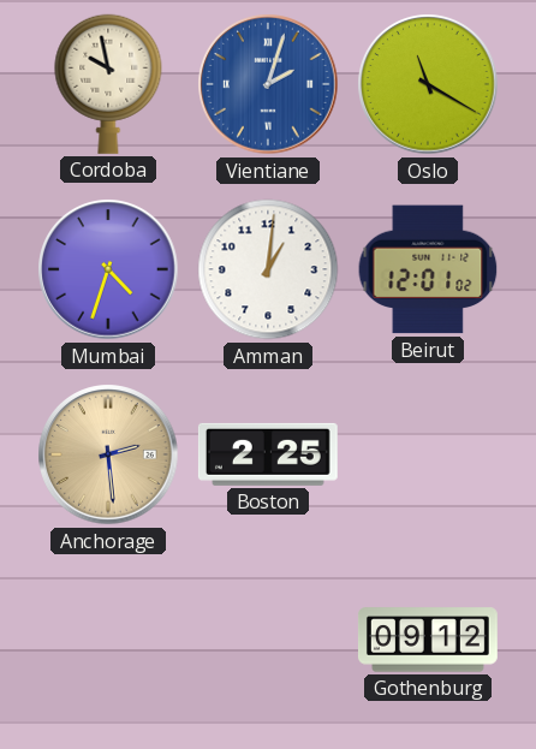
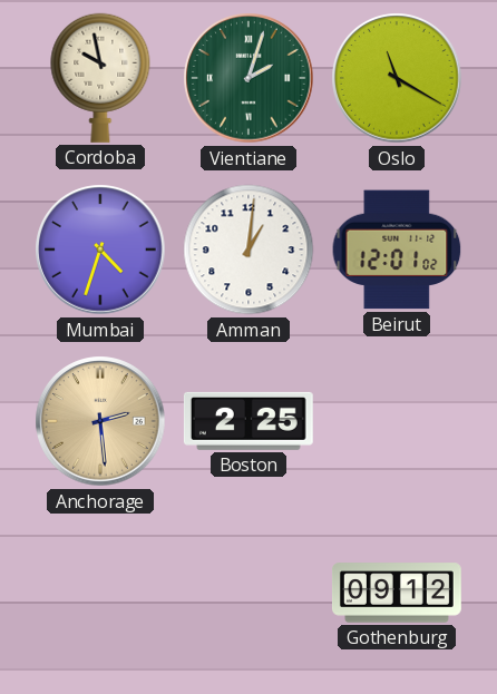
Vientiane dial: blue -> green (248, 78)
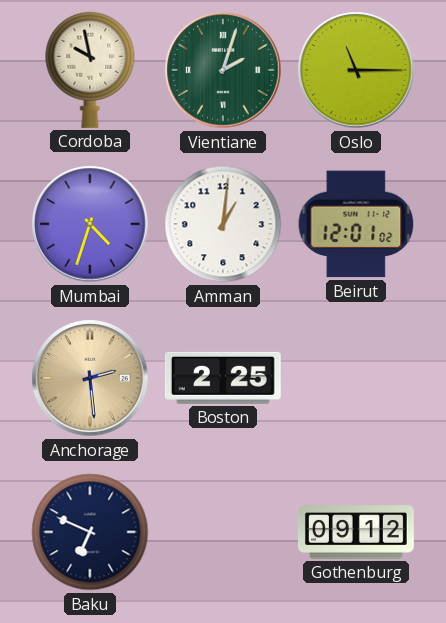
Oslo: 11:20 -> 11:15 (356, 70)
Baku: none -> 6:49 (90, 532)
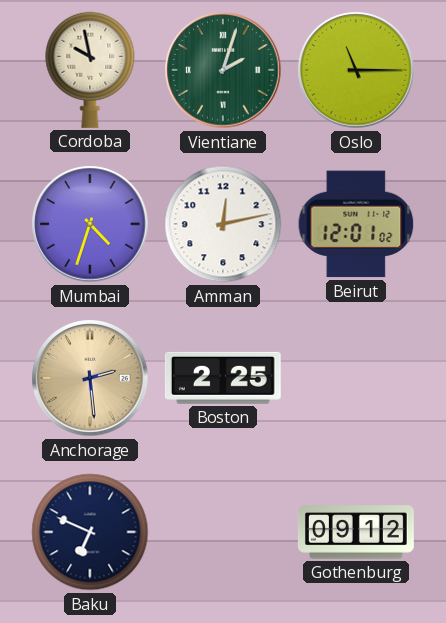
Amman: 1:01 -> 12:13 (223, 224)
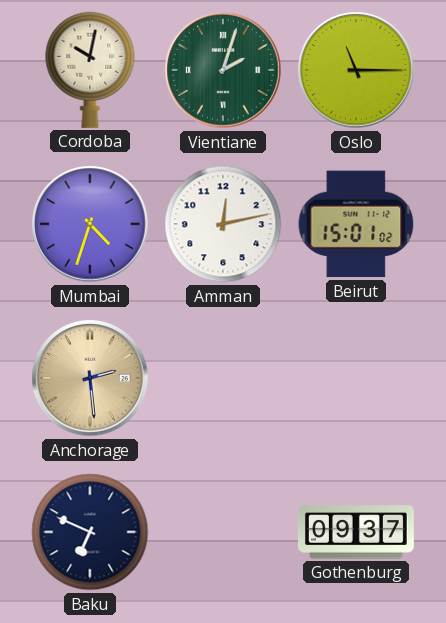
Cordoba: 9:58 -> 10:02 (90, 70)
Beirut: 12:01 -> 15:01 (356, 224)
Boston: 2:25 -> none (223, 378)
Gothenburg: 09:12 -> 09:37 (356, 532)
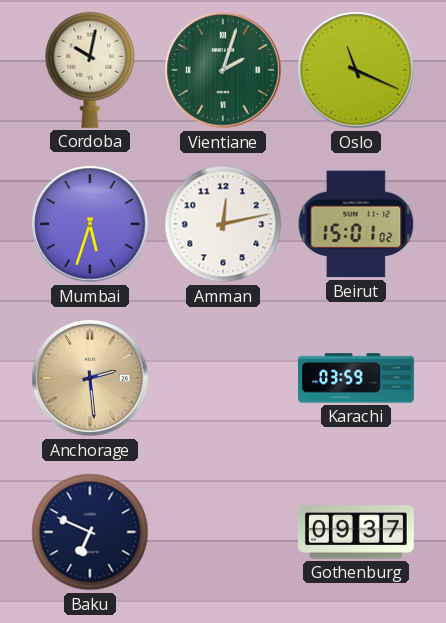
Oslo: 11:15 -> 11:19 (356, 70)
Mumbai: 4:33 -> 5:33 (90, 224)
Karachi: none -> 03:59 (357, 378)
